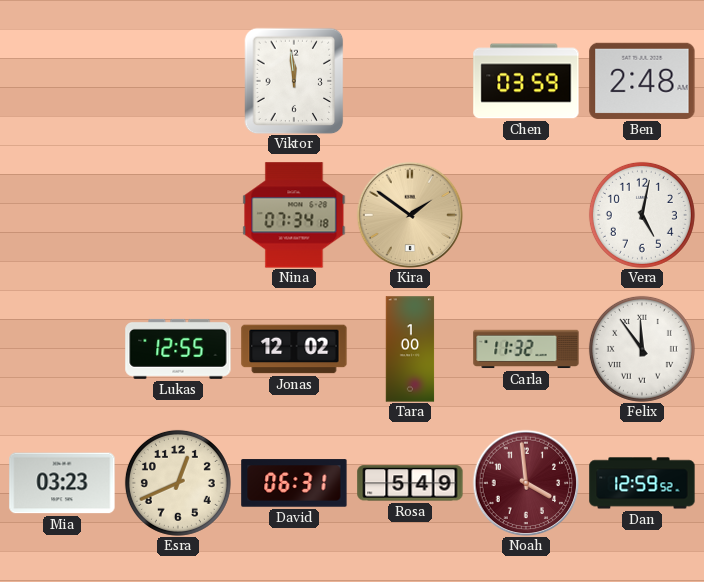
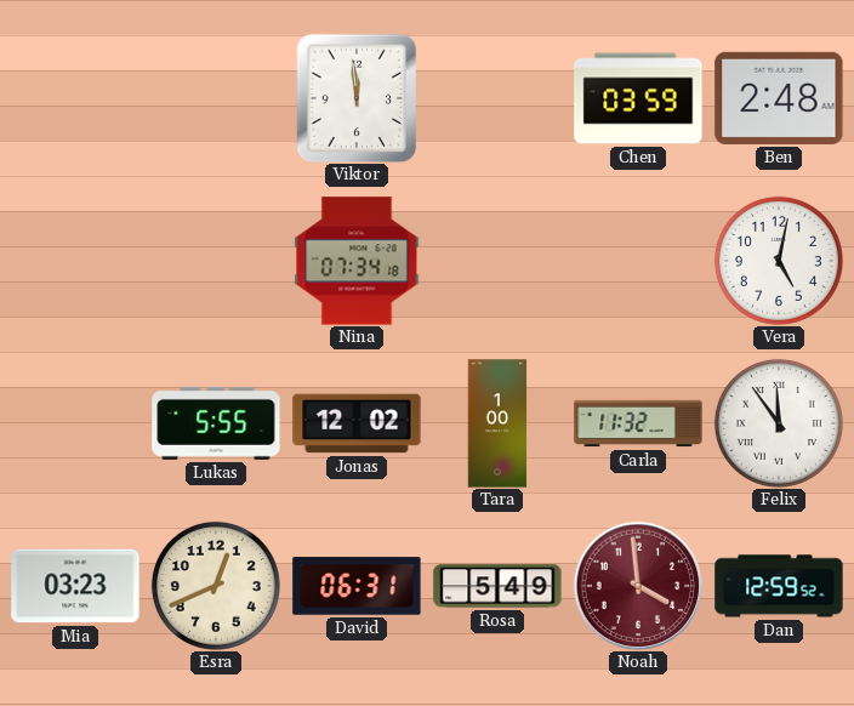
Kira: 1:51 -> none (410, 215)
Lukas: 12:55 -> 5:55 (216, 423)
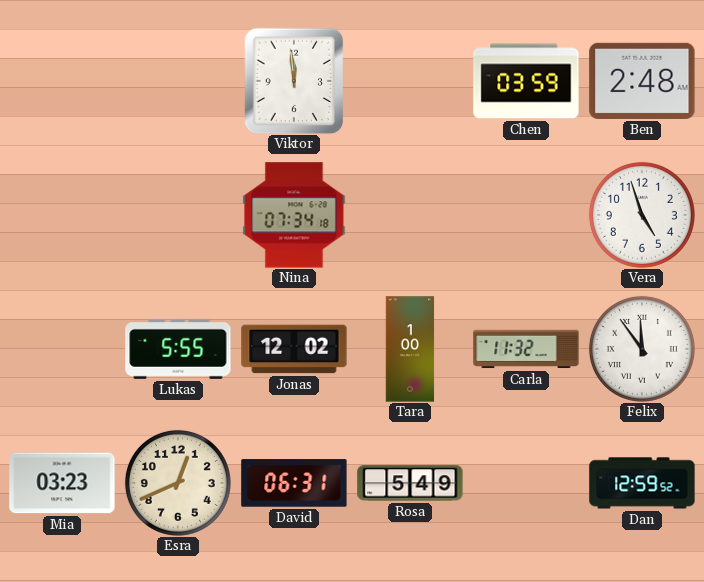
Vera: 5:02 -> 4:57 (642, 215)
Noah: 3:59 -> none (638, 586)
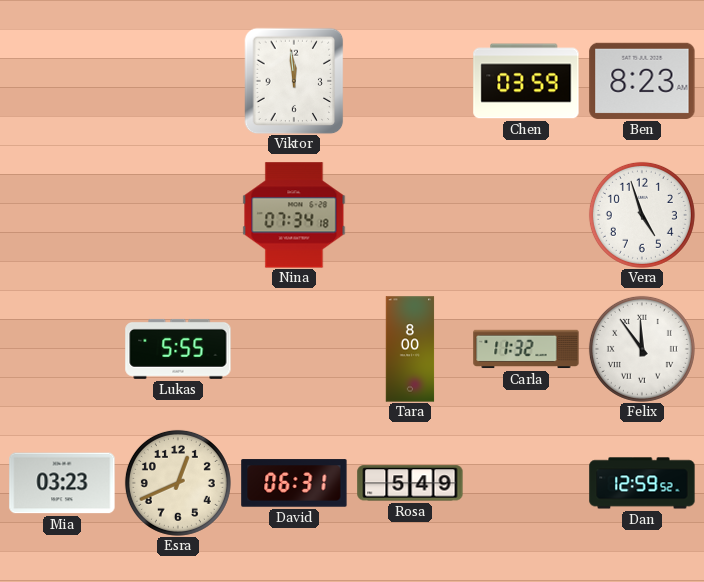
Ben: 2:48 -> 8:23 (642, 81)
Jonas: 12:02 -> none (294, 349)
Tara: 1:00 -> 8:00 (410, 349)
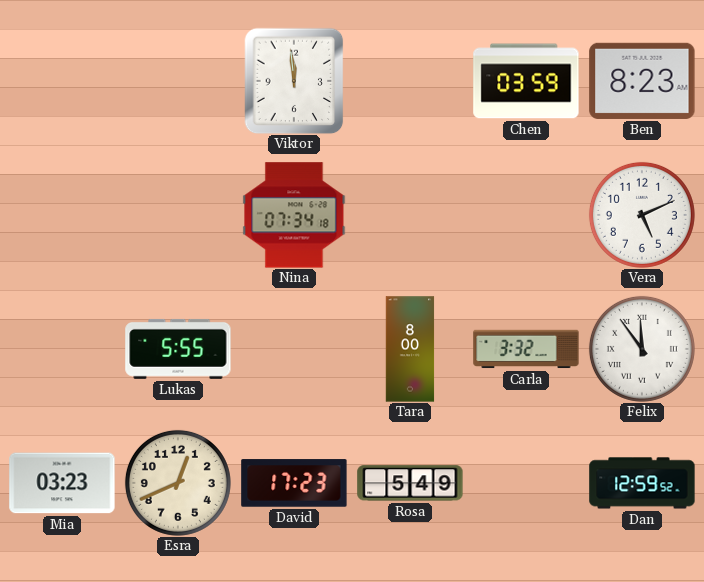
Vera: 4:57 -> 5:11 (642, 215)
Carla: 11:32 -> 3:32 (526, 349)
David: 06:31 -> 17:23 (294, 483)
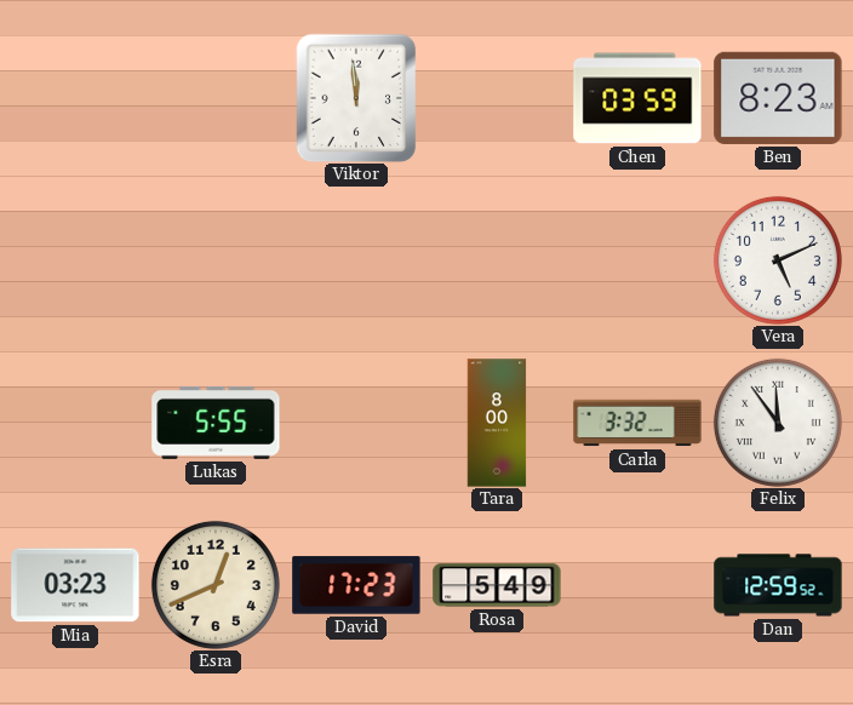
Nina: 07:34 -> none (294, 215)
